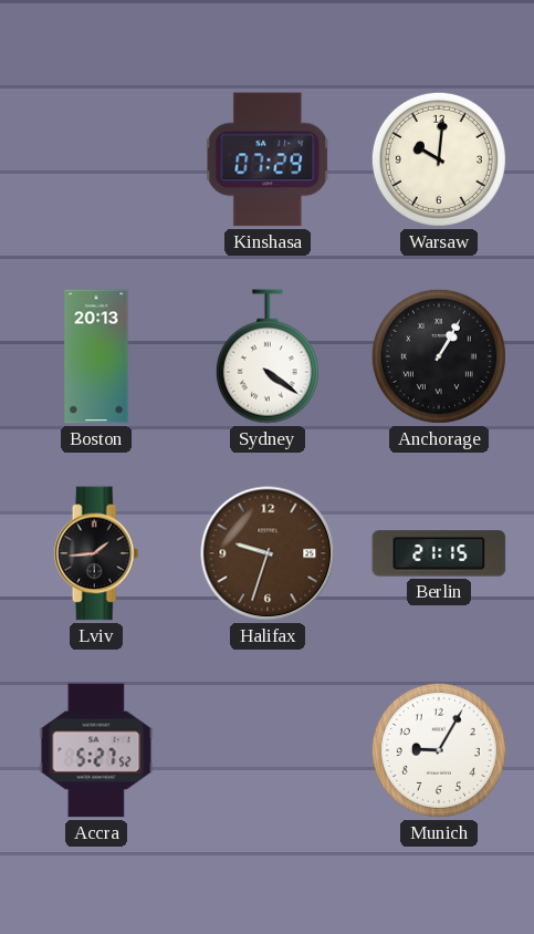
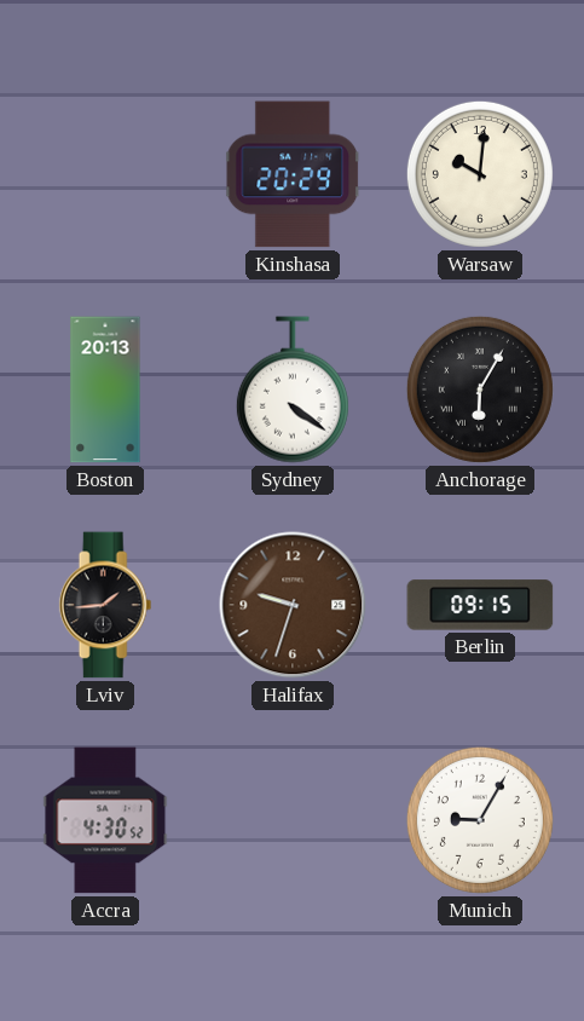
Kinshasa: 07:29 -> 20:29 (294, 174)
Anchorage: 1:05 -> 6:05 (480, 390)
Berlin: 21:15 -> 09:15 (480, 605)
Accra: 5:27 -> 4:30 (105, 820)
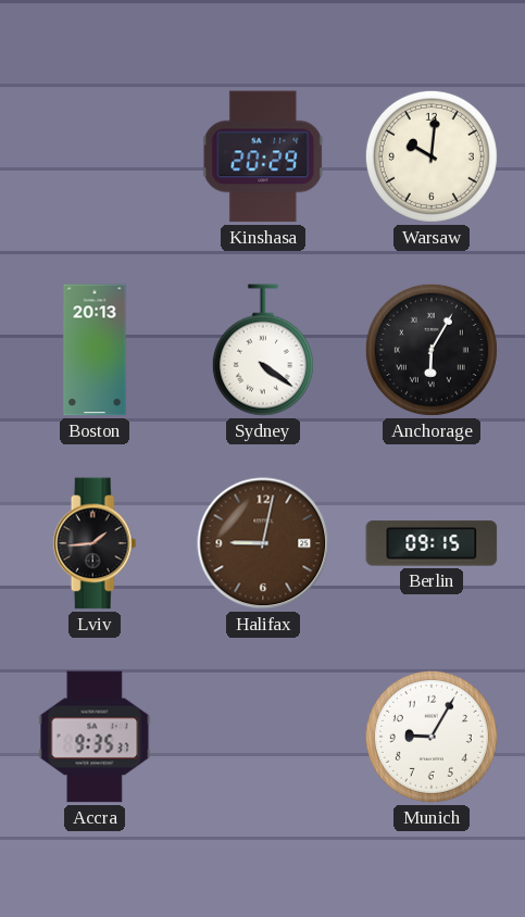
Halifax: 9:33 -> 9:02 (263, 543)
Accra: 4:30 -> 9:35 (95, 737)
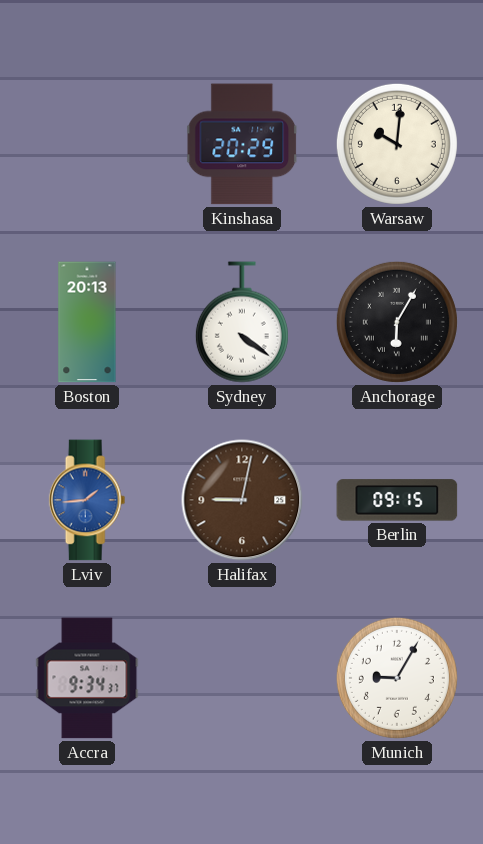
Lviv dial: black -> blue (87, 500)
Accra: 9:35 -> 9:34 (87, 678)
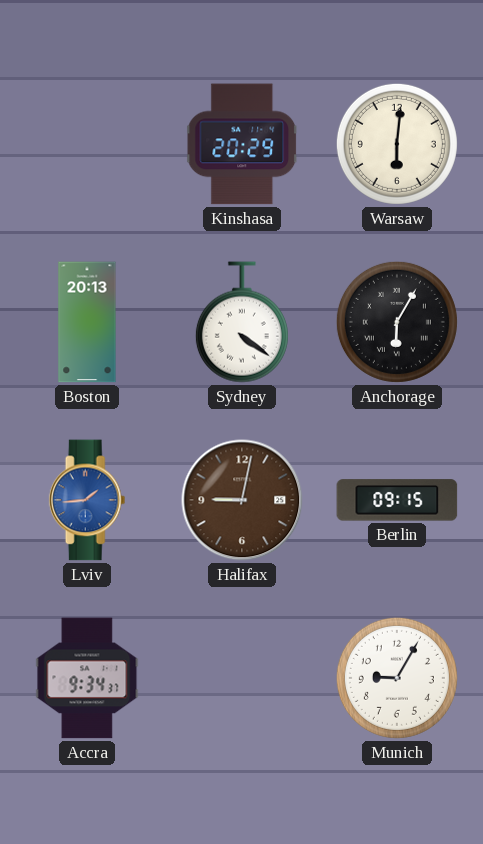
Warsaw: 10:01 -> 6:01 (397, 144)
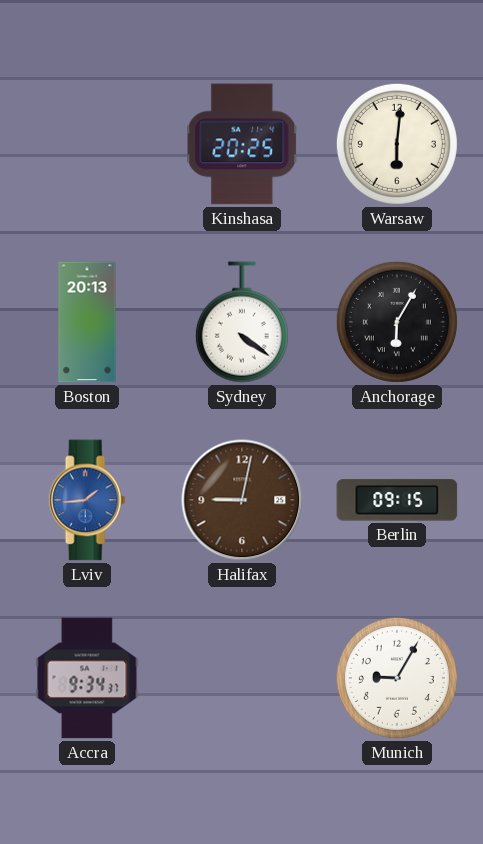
Kinshasa: 20:29 -> 20:25 (243, 144)
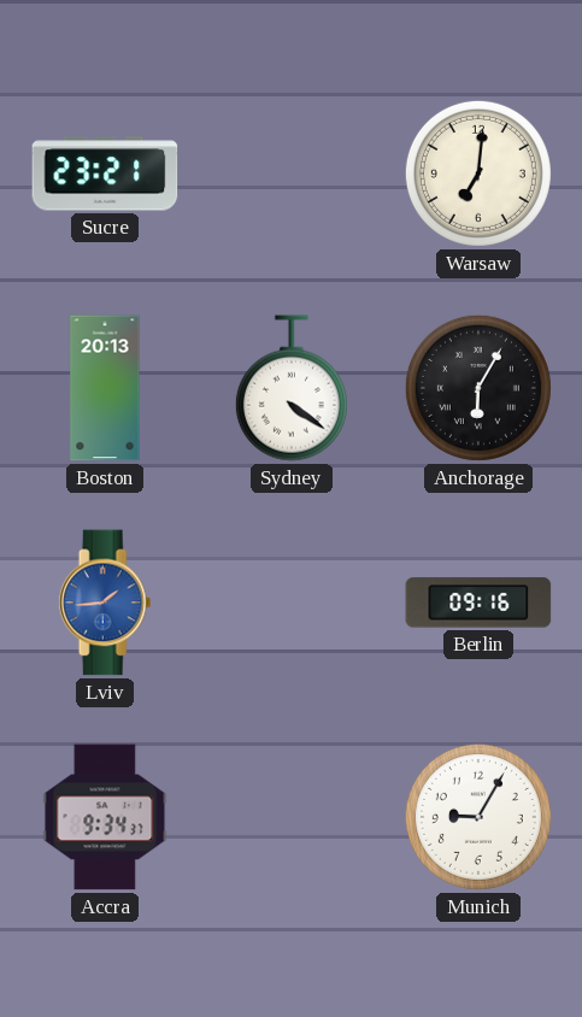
Sucre: none -> 23:21 (105, 174)
Kinshasa: 20:25 -> none (243, 144)
Warsaw: 6:01 -> 7:01 (478, 174)
Halifax: 9:02 -> none (242, 500)
Berlin: 09:15 -> 09:16 (478, 602)
